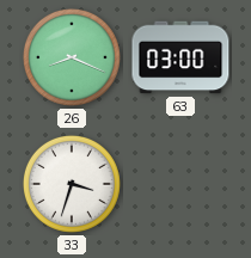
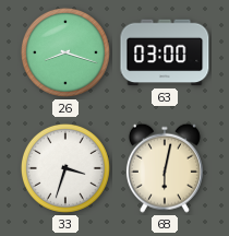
26: 8:19 -> 8:18 (65, 52)
68: none -> 6:02 (165, 168)
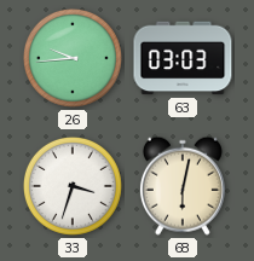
26: 8:18 -> 9:44 (73, 58)
63: 03:00 -> 03:03 (183, 58)
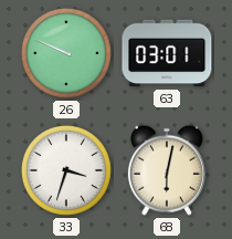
26: 9:44 -> 9:49 (66, 53)
63: 03:03 -> 03:01 (167, 53)
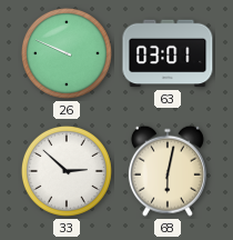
33: 3:33 -> 2:52 (67, 171)
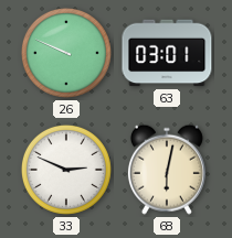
33: 2:52 -> 2:49 (66, 170)
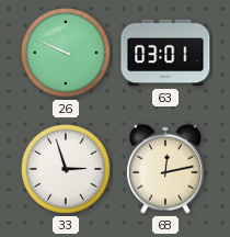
33: 2:49 -> 2:57 (66, 169)
68: 6:02 -> 12:13 (165, 169)
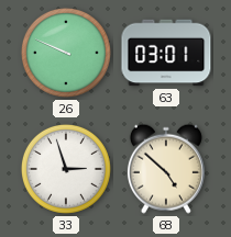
68: 12:13 -> 4:52 (166, 169)
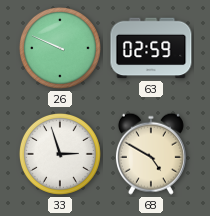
63: 03:01 -> 02:59 (151, 48)
68: 4:52 -> 4:50 (151, 154)
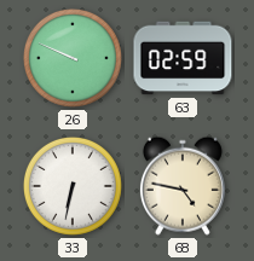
33: 2:57 -> 6:32 (73, 186)
68: 4:50 -> 4:47 (183, 186)
